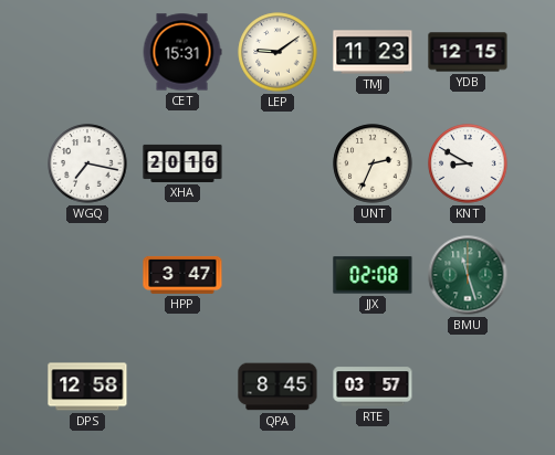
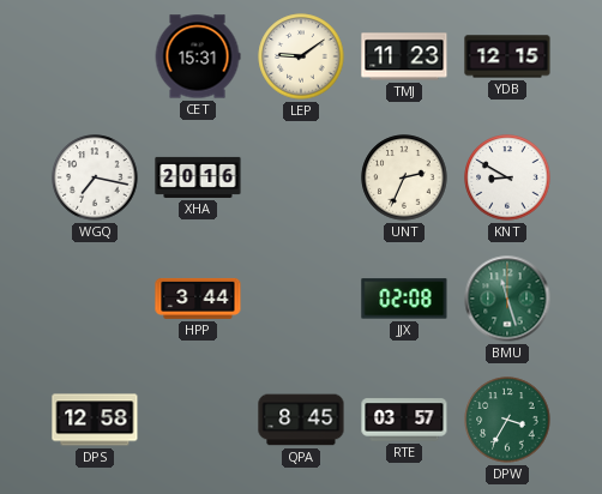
HPP: 3:47 -> 3:44 (198, 299)
DPW: none -> 3:35 (507, 420)
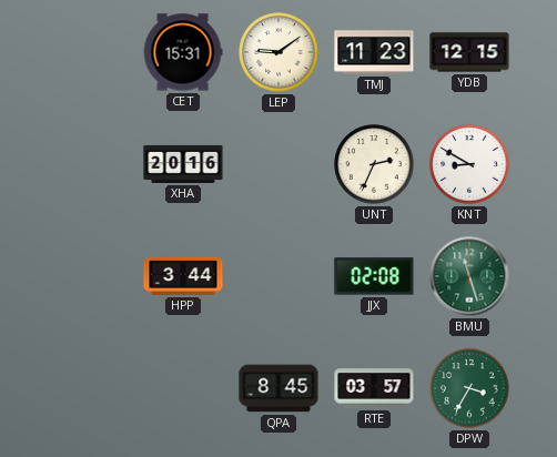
WGQ: 7:17 -> none (95, 177)
DPS: 12:58 -> none (95, 420)
